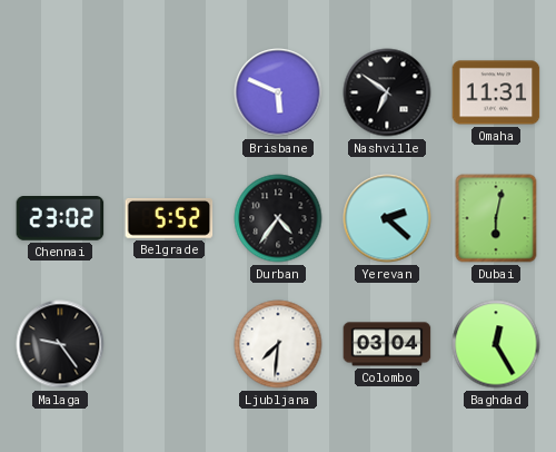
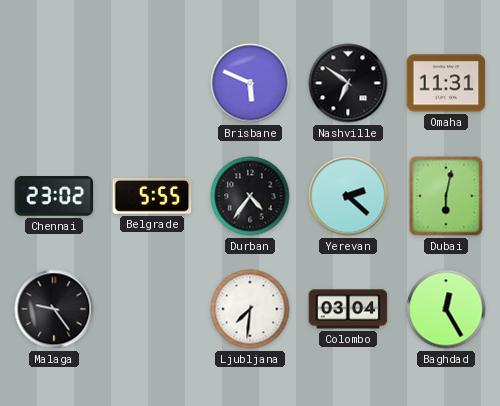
Belgrade: 5:52 -> 5:55 (152, 196)
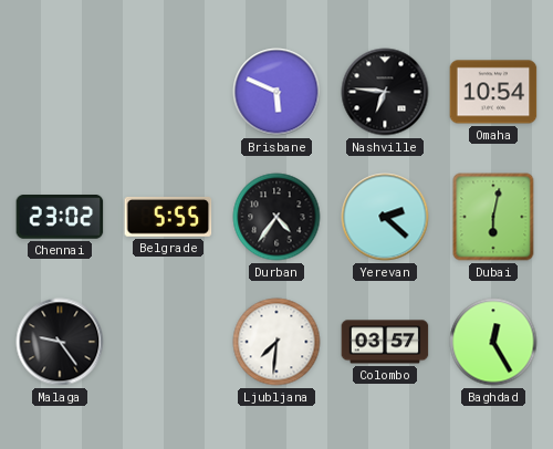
Nashville: 6:51 -> 6:46 (385, 92)
Omaha: 11:31 -> 10:54 (493, 92)
Colombo: 03:04 -> 03:57 (385, 342)
